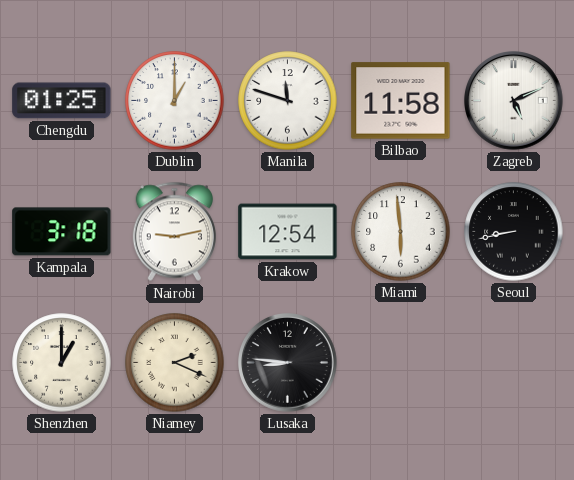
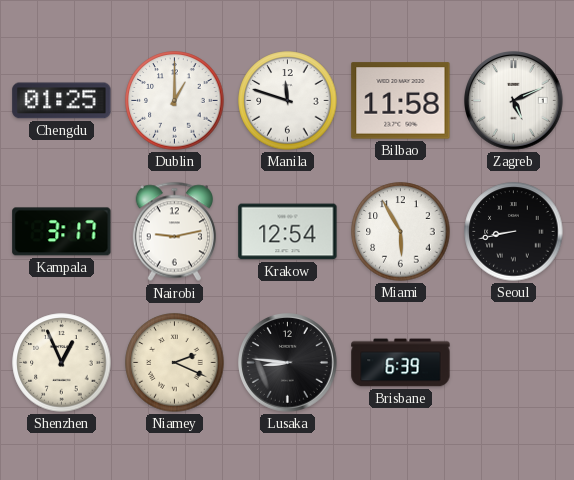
Kampala: 3:18 -> 3:17 (62, 232)
Miami: 5:59 -> 5:55 (401, 232)
Shenzhen: 1:00 -> 12:56 (62, 363)
Brisbane: none -> 6:39 (401, 363)
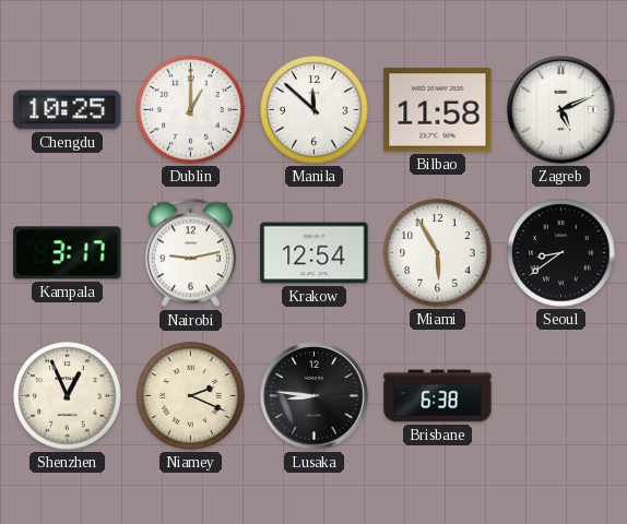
Chengdu: 01:25 -> 10:25 (68, 110)
Manila: 11:48 -> 11:52 (315, 110)
Seoul: 8:43 -> 8:39 (561, 253)
Brisbane: 6:39 -> 6:38 (438, 396)
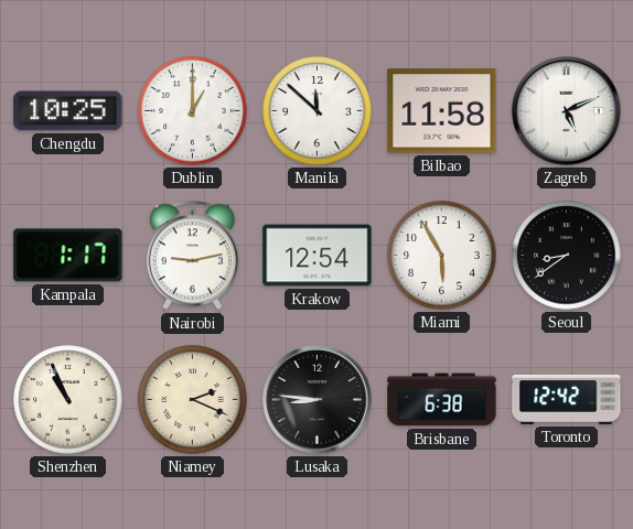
Kampala: 3:17 -> 1:17 (68, 256)
Shenzhen: 12:56 -> 10:56 (68, 400)
Toronto: none -> 12:42 (567, 399)
